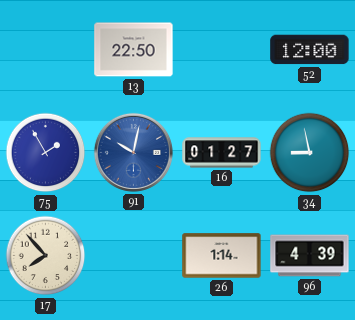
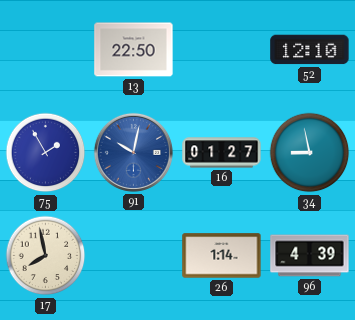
52: 12:00 -> 12:10 (310, 50)
17: 7:53 -> 7:58 (46, 256)
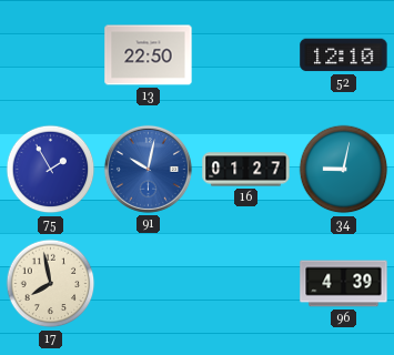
34: 8:58 -> 9:02 (344, 170)
26: 1:14 -> none (222, 256)
